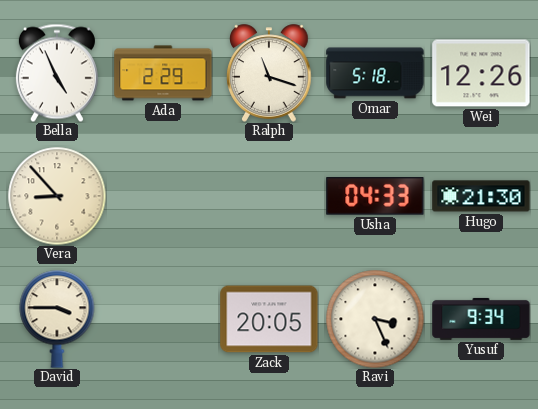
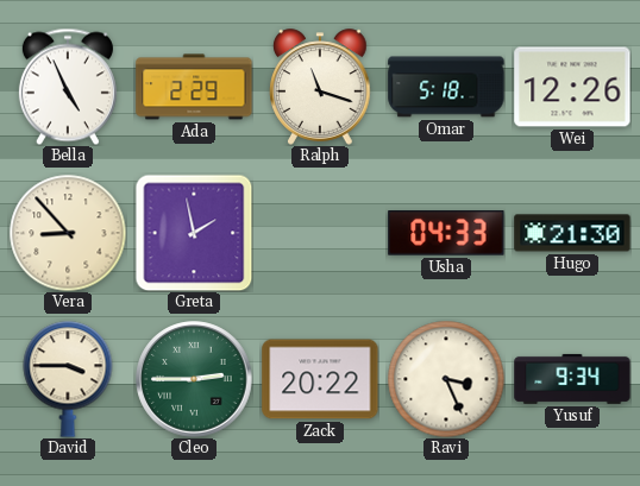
Greta: none -> 1:58 (194, 233)
Cleo: none -> 2:45 (194, 379)
Zack: 20:05 -> 20:22 (320, 379)
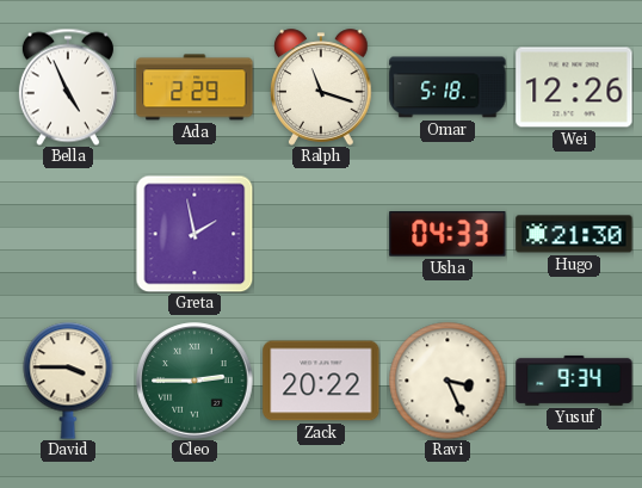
Vera: 8:53 -> none (68, 233)
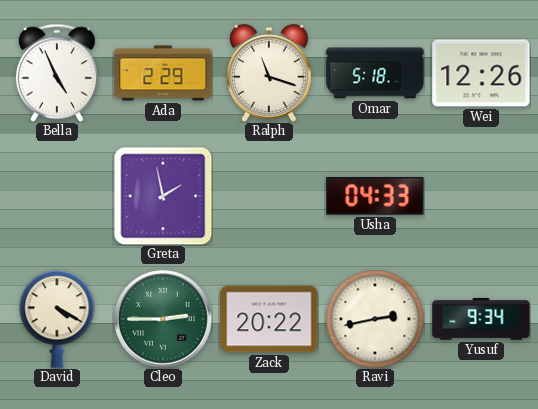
Hugo: 21:30 -> none (574, 234)
David: 3:45 -> 4:20 (57, 319)
Ravi: 3:26 -> 2:43 (375, 319)
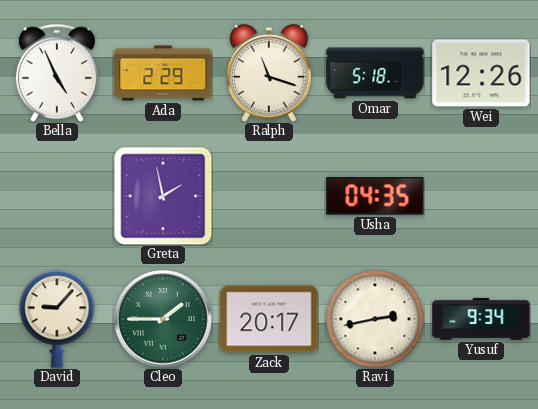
Usha: 04:33 -> 04:35 (375, 197)
David: 4:20 -> 9:07 (57, 319)
Cleo: 2:45 -> 1:45 (163, 319)
Zack: 20:22 -> 20:17 (269, 319)
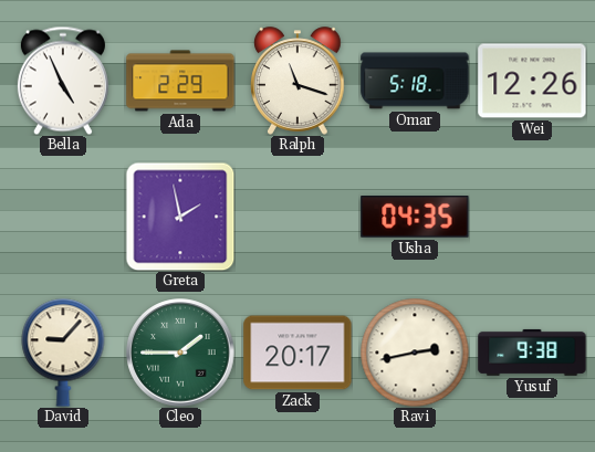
Yusuf: 9:34 -> 9:38 (532, 353)
